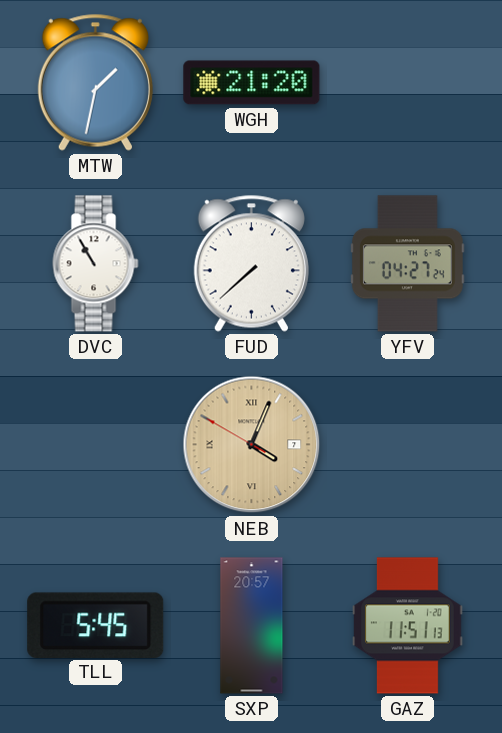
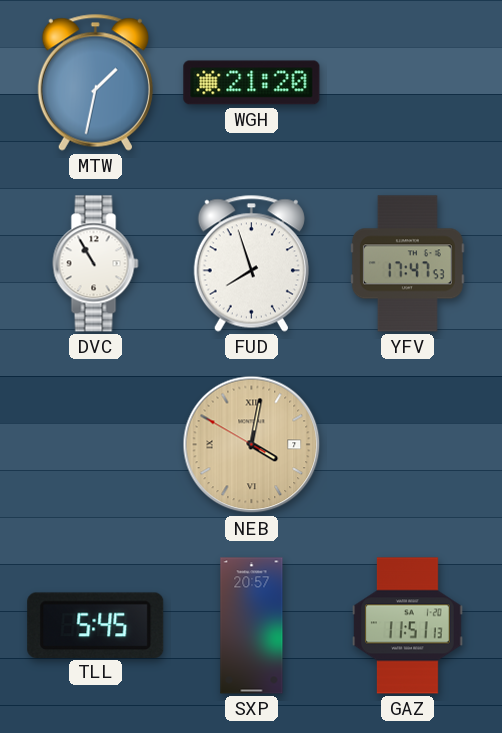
FUD: 7:38 -> 7:57 (251, 263)
YFV: 04:27 -> 17:47 (407, 264)
NEB: 4:03 -> 4:01 (252, 445)
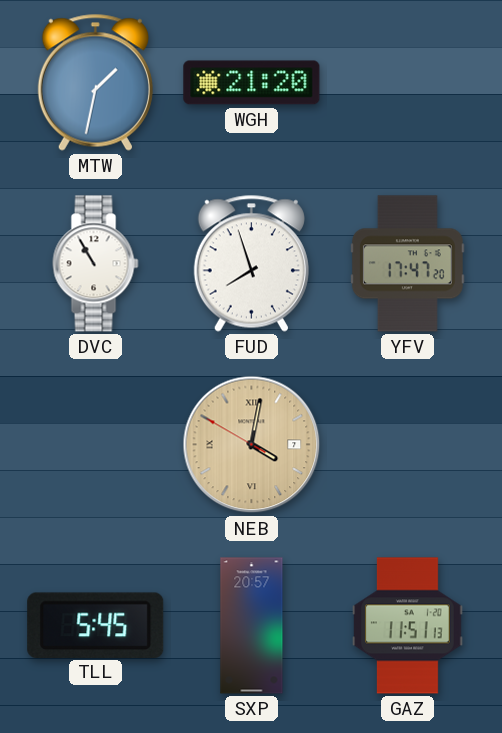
YFV: 17:47:53 -> 17:47:20 (407, 264)
